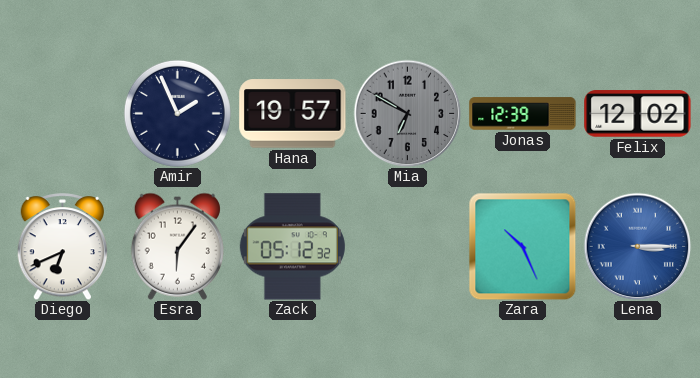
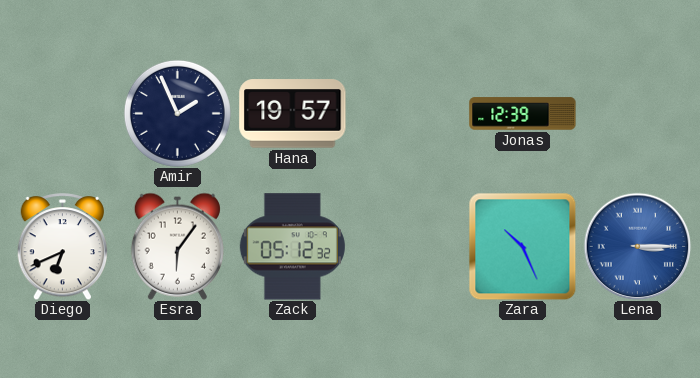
Mia: 6:50 -> none (407, 113)
Felix: 12:02 -> none (638, 114)
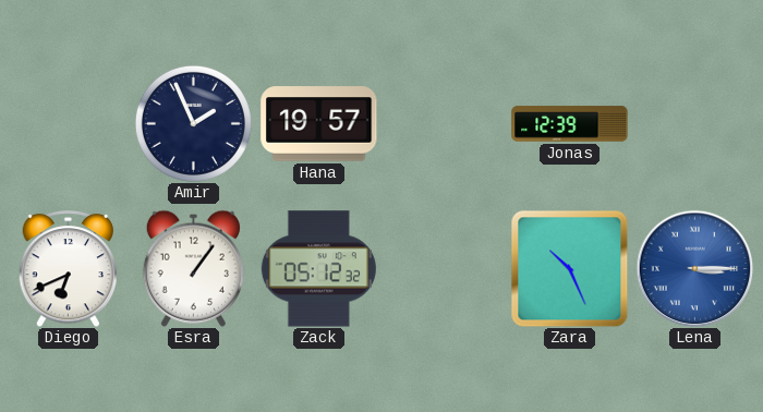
Esra: 6:06 -> 1:06 (193, 268)
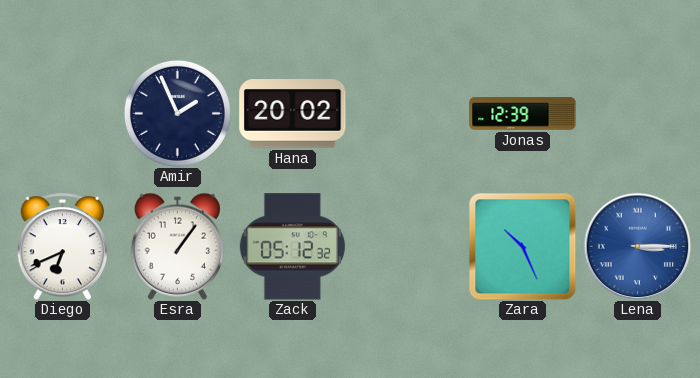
Hana: 19:57 -> 20:02 (293, 114)
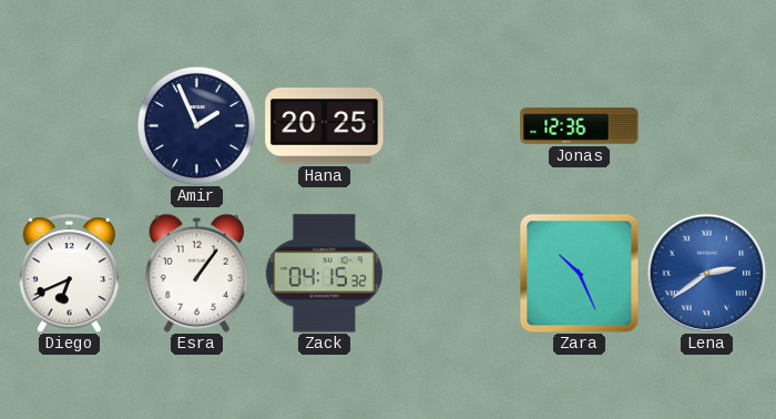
Hana: 20:02 -> 20:25 (325, 126)
Jonas: 12:39 -> 12:36 (580, 126)
Zack: 05:12 -> 04:15 (324, 274)
Lena: 3:15 -> 2:39 (706, 273)
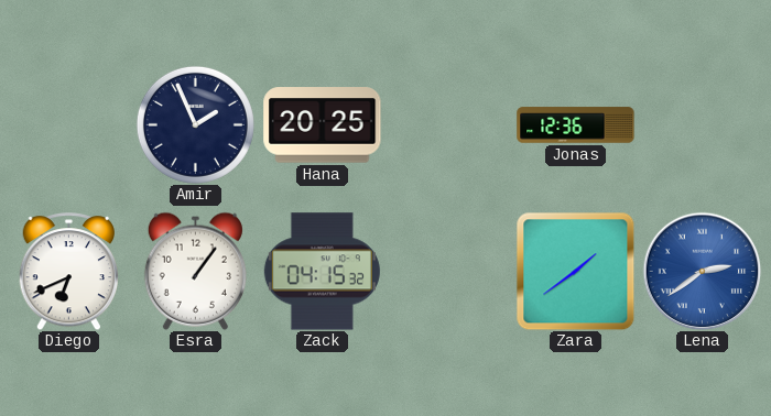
Zara: 10:26 -> 1:39 (575, 271)
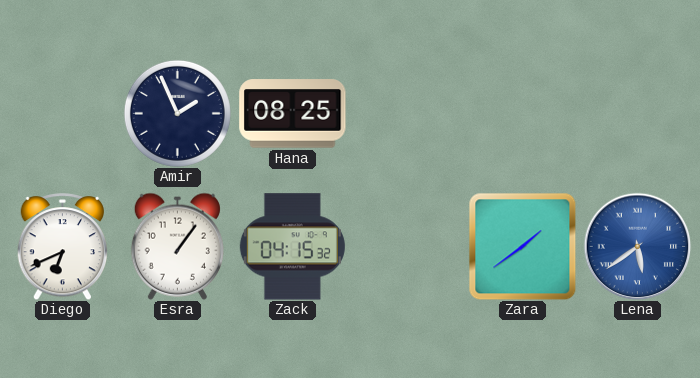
Hana: 20:25 -> 08:25 (293, 114)
Jonas: 12:36 -> none (576, 125)
Lena: 2:39 -> 5:39 (637, 246)
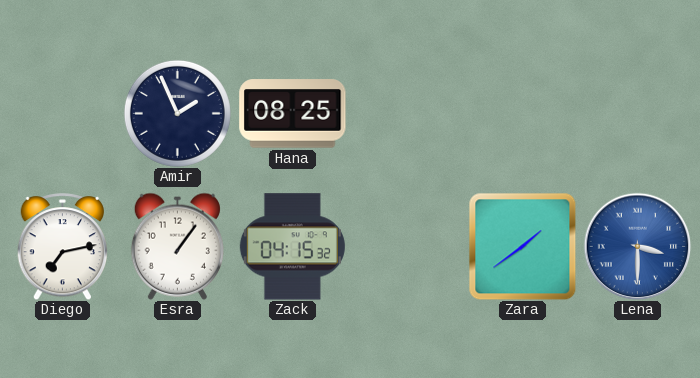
Diego: 6:41 -> 7:13 (63, 247)
Lena: 5:39 -> 3:30 (637, 246)
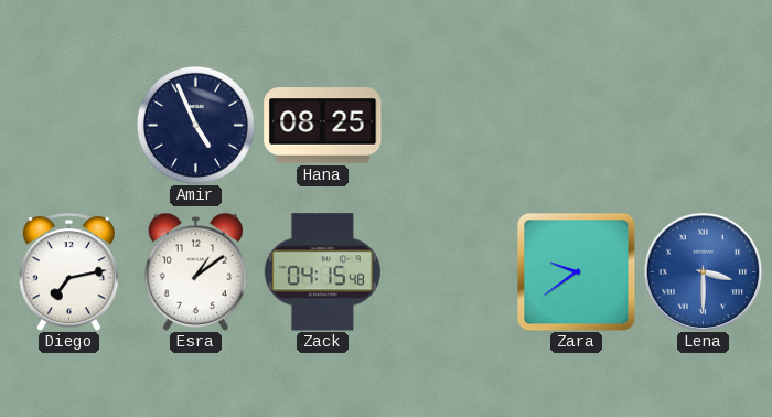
Amir: 1:56 -> 4:56 (195, 125)
Esra: 1:06 -> 1:09 (195, 271)
Zack: 04:15:32 -> 04:15:48 (322, 272)
Zara: 1:39 -> 9:39 (576, 271)
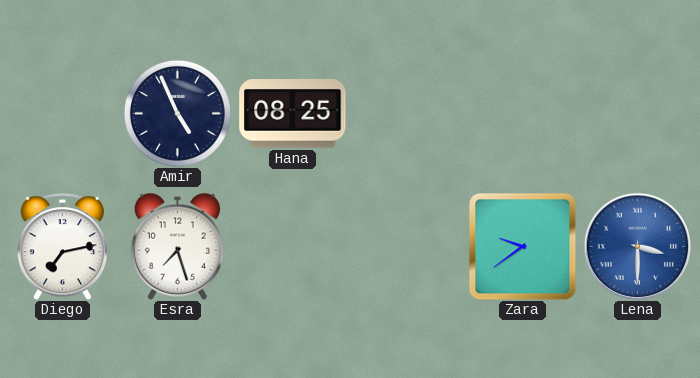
Esra: 1:09 -> 7:27 (177, 246)
Zack: 04:15 -> none (322, 272)
